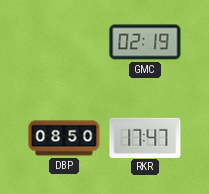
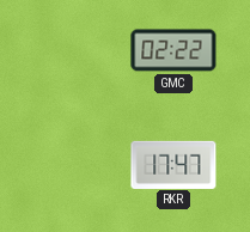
GMC: 02:19 -> 02:22 (173, 50)
DBP: 08:50 -> none (64, 138)
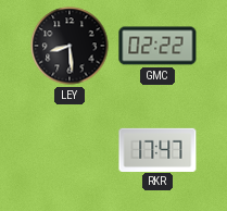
LEY: none -> 8:29 (70, 46)
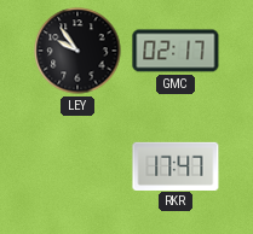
LEY: 8:29 -> 9:54 (77, 51)
GMC: 02:22 -> 02:17 (176, 51)
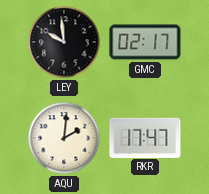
LEY: 9:54 -> 9:59 (64, 42)
AQU: none -> 2:01 (64, 138)
